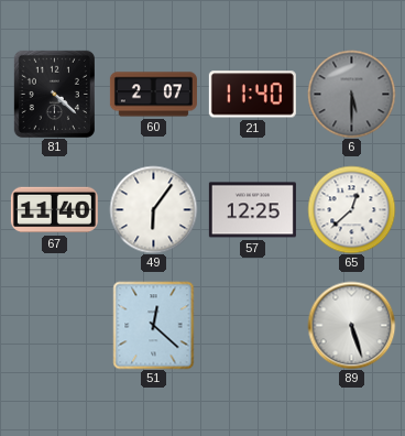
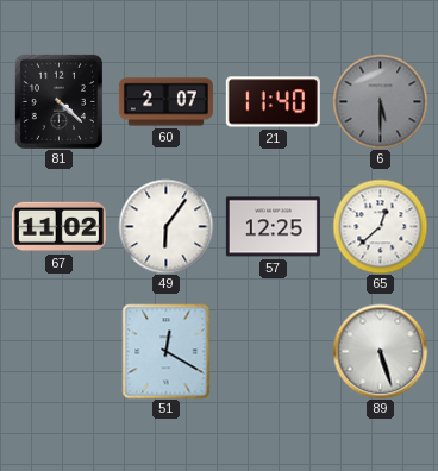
67: 11:40 -> 11:02 (58, 227)
51: 12:22 -> 12:20 (167, 351)
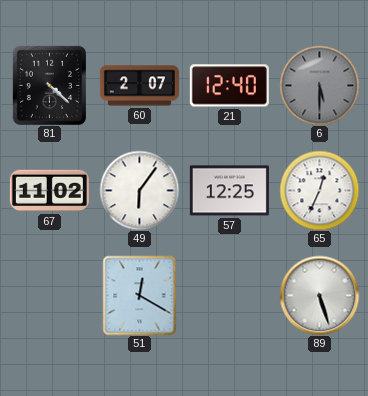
21: 11:40 -> 12:40 (229, 86)
65: 12:38 -> 12:34 (319, 190)
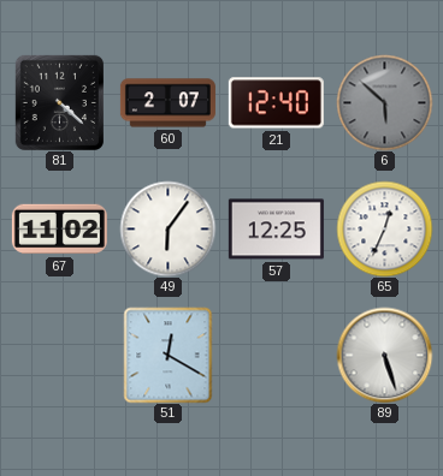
6: 5:30 -> 5:52 (384, 102)
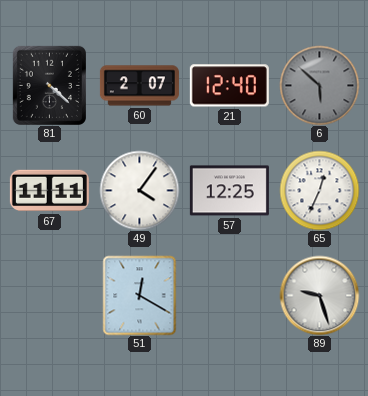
67: 11:02 -> 11:11 (49, 191)
49: 6:06 -> 4:06 (139, 190)
89: 5:27 -> 9:27 (319, 295)
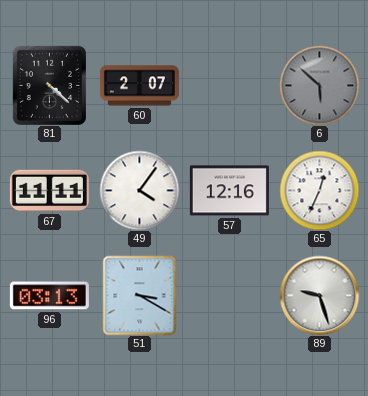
21: 12:40 -> none (229, 86)
57: 12:25 -> 12:16 (229, 191)
96: none -> 03:13 (49, 296)
51: 12:20 -> 3:20 (140, 295)
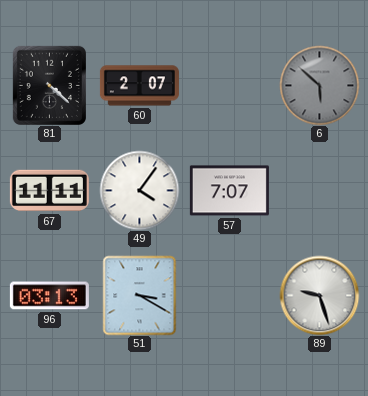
57: 12:16 -> 7:07 (229, 191)
65: 12:34 -> none (319, 190)
